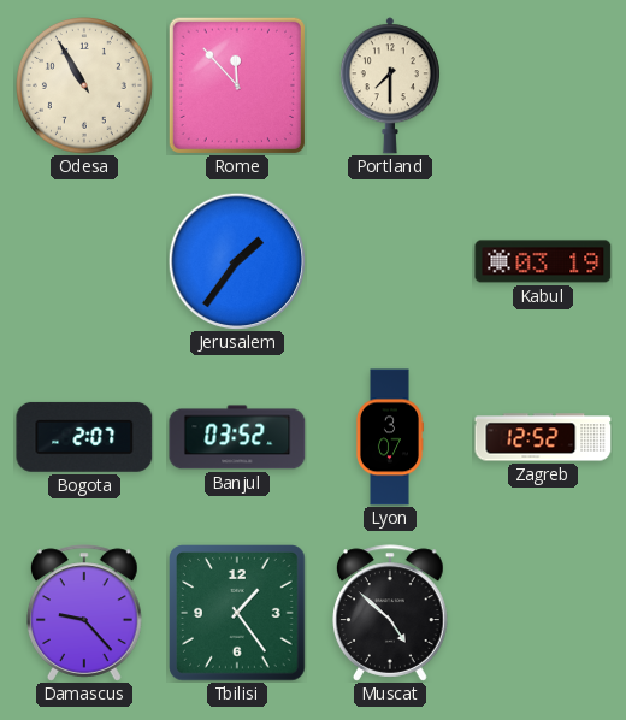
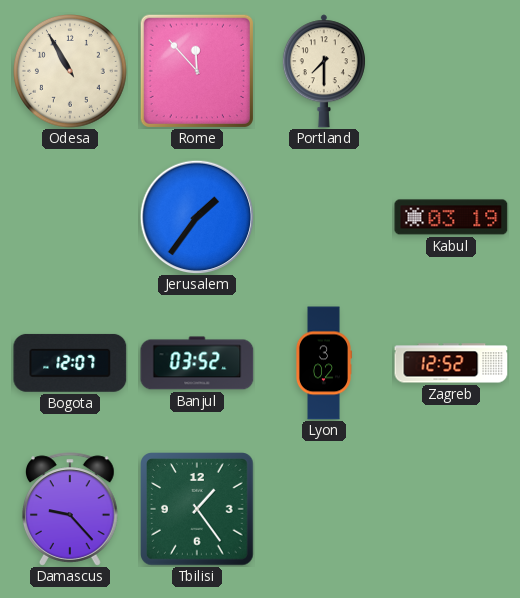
Bogota: 2:07 -> 12:07 (70, 363)
Lyon: 3:07 -> 3:02 (323, 363)
Muscat: 4:52 -> none (391, 613)
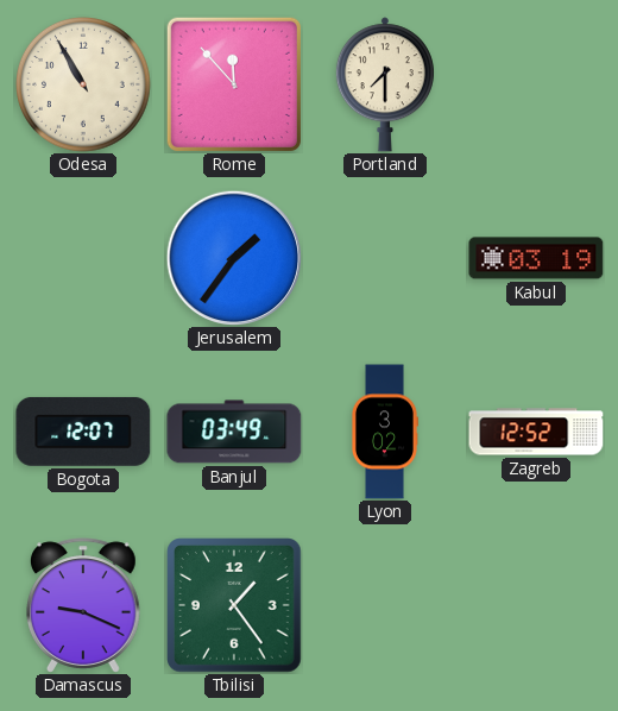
Banjul: 03:52 -> 03:49 (234, 432)
Damascus: 9:23 -> 9:19 (84, 605)
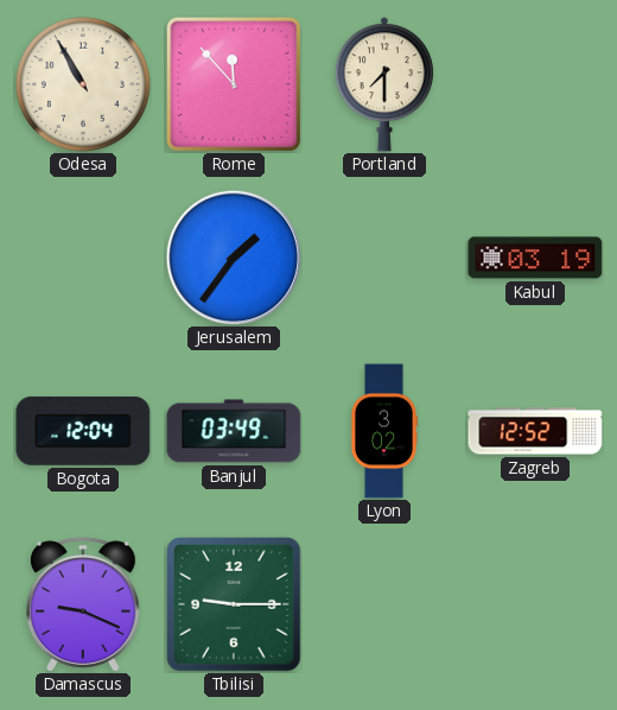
Bogota: 12:07 -> 12:04 (83, 431)
Tbilisi: 1:24 -> 9:15 (234, 604)
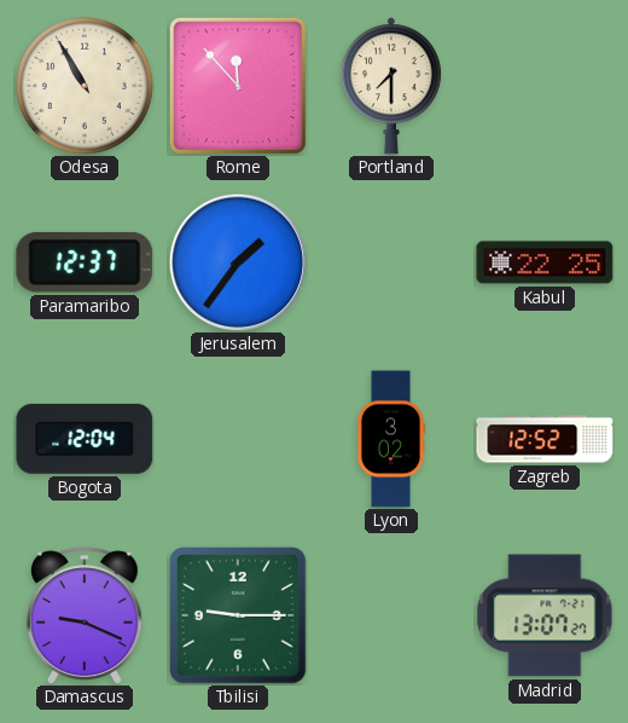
Paramaribo: none -> 12:37 (85, 262)
Kabul: 03:19 -> 22:25 (545, 262)
Banjul: 03:49 -> none (234, 431)
Madrid: none -> 13:07 (545, 615)
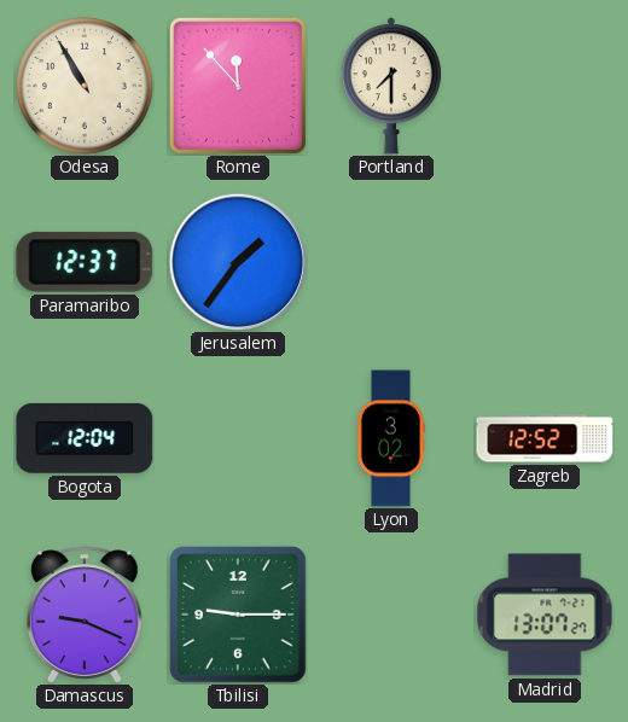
Kabul: 22:25 -> none (545, 262)
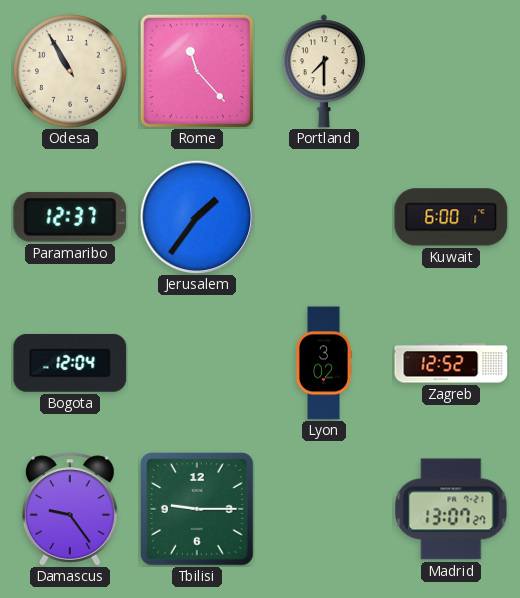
Rome: 11:53 -> 11:23 (197, 71)
Kuwait: none -> 6:00 (451, 217)
Damascus: 9:19 -> 9:24 (71, 509)
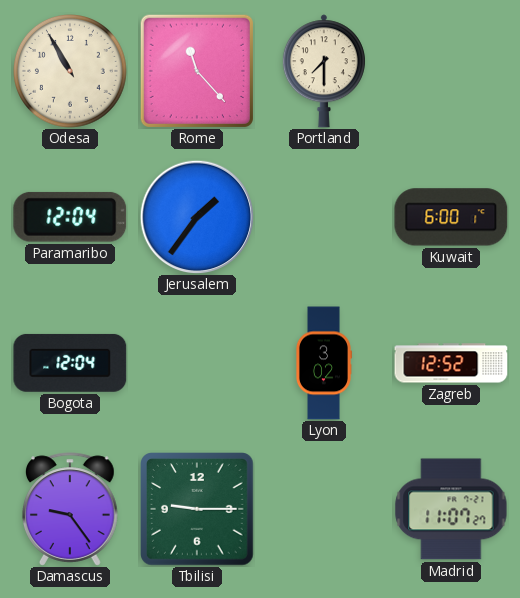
Paramaribo: 12:37 -> 12:04 (70, 217)
Madrid: 13:07 -> 11:07 (451, 509)
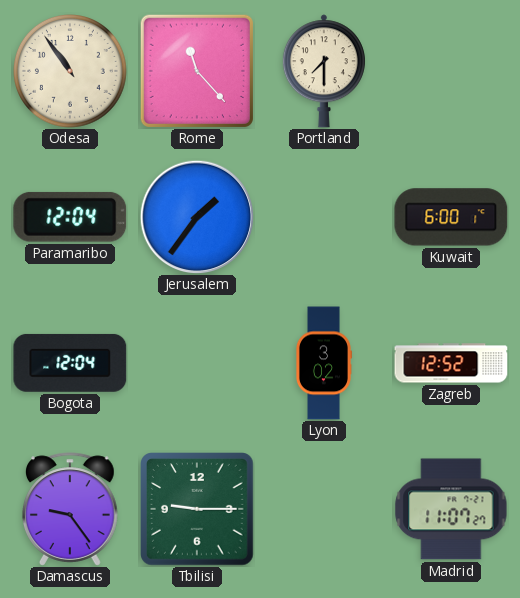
Odesa: 10:55 -> 10:54 (71, 72)
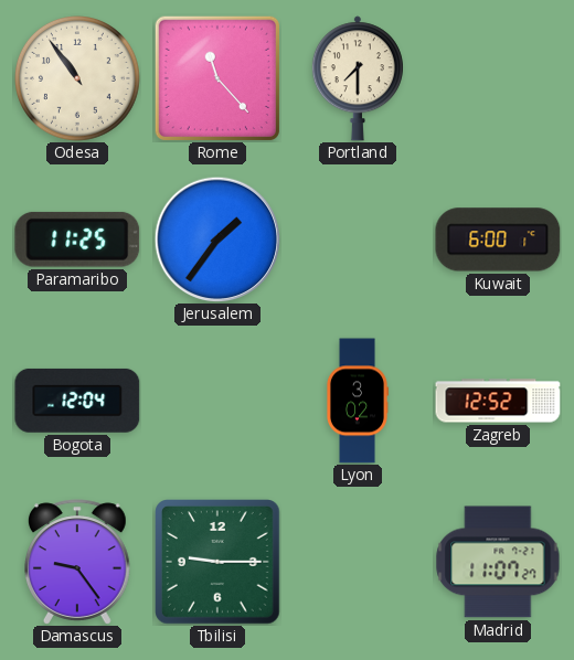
Paramaribo: 12:04 -> 11:25 (77, 239)
